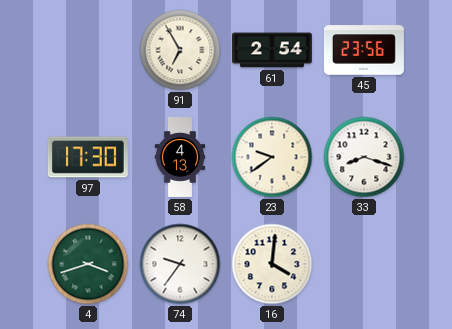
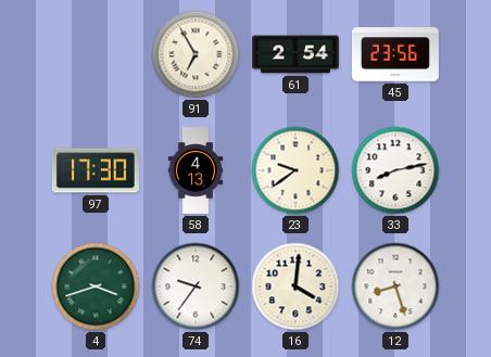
33: 8:18 -> 8:13 (395, 170)
12: none -> 8:27 (395, 286)
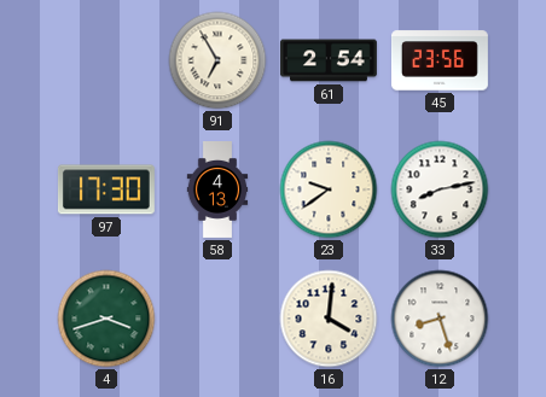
74: 9:36 -> none (196, 286)
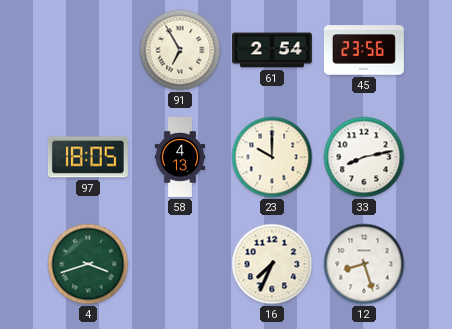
97: 17:30 -> 18:05 (88, 157)
23: 9:39 -> 10:00 (272, 157)
16: 4:01 -> 7:34 (272, 264)
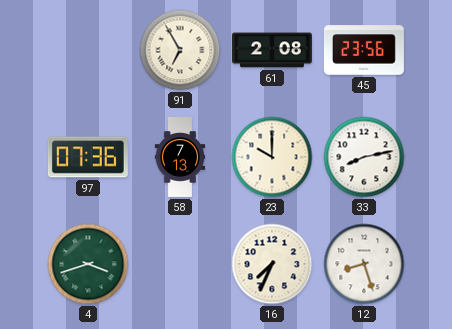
61: 2:54 -> 2:08 (272, 50)
97: 18:05 -> 07:36 (88, 157)
58: 4:13 -> 7:13 (180, 158)
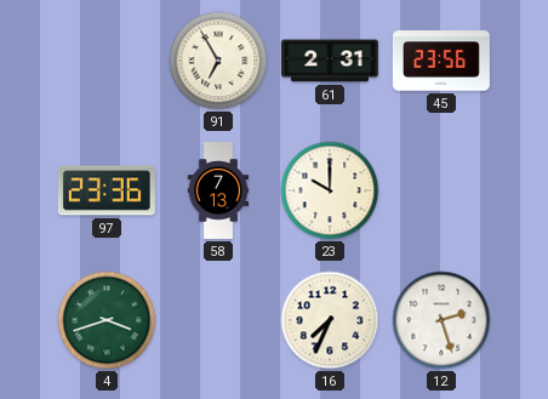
61: 2:08 -> 2:31 (330, 61)
97: 07:36 -> 23:36 (107, 190)
33: 8:13 -> none (364, 157)
12: 8:27 -> 2:27 (441, 320)
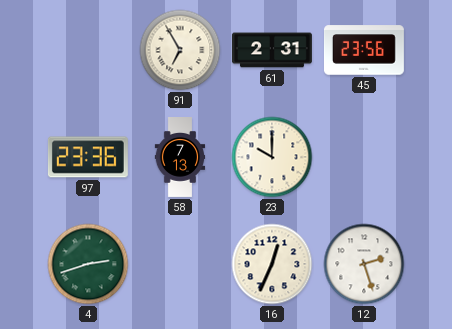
4: 3:42 -> 2:42 (88, 264)
16: 7:34 -> 12:34 (272, 264)
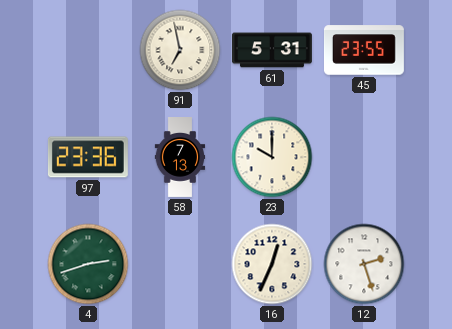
91: 6:55 -> 6:58 (180, 50)
61: 2:31 -> 5:31 (272, 50)
45: 23:56 -> 23:55 (364, 50)
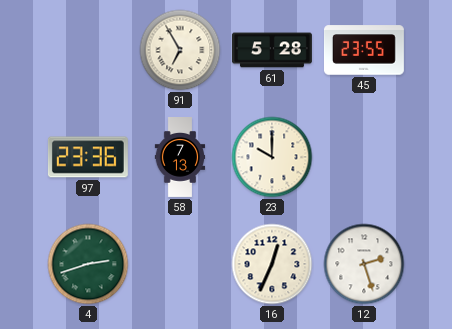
91: 6:58 -> 6:55 (180, 50)
61: 5:31 -> 5:28 (272, 50)
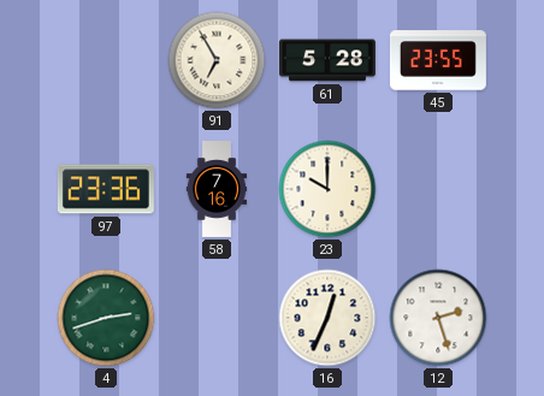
58: 7:13 -> 7:16 (217, 190)
